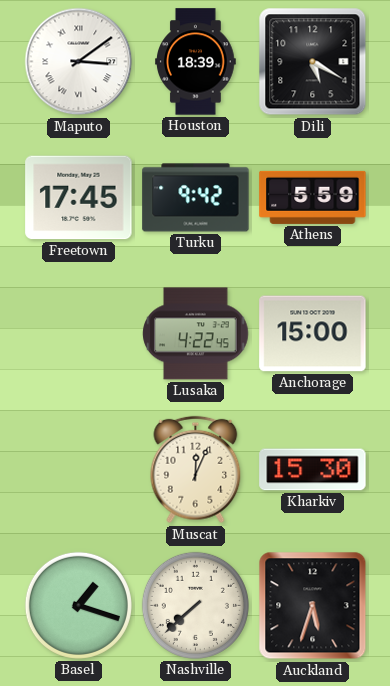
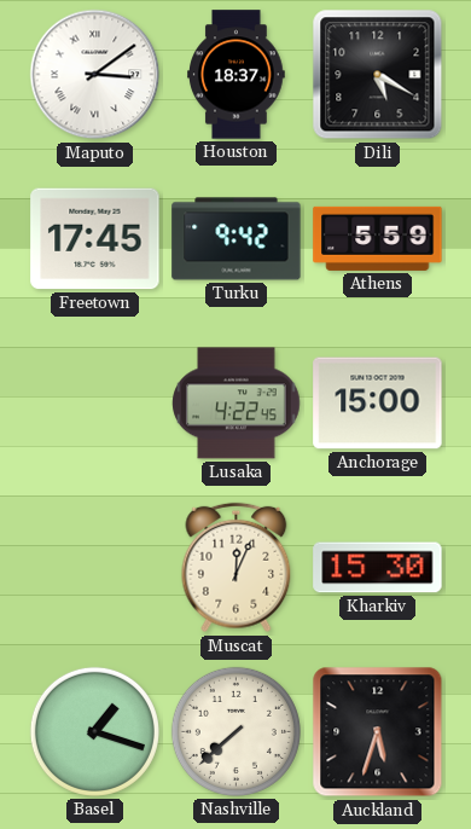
Houston: 18:39 -> 18:37 (237, 75)
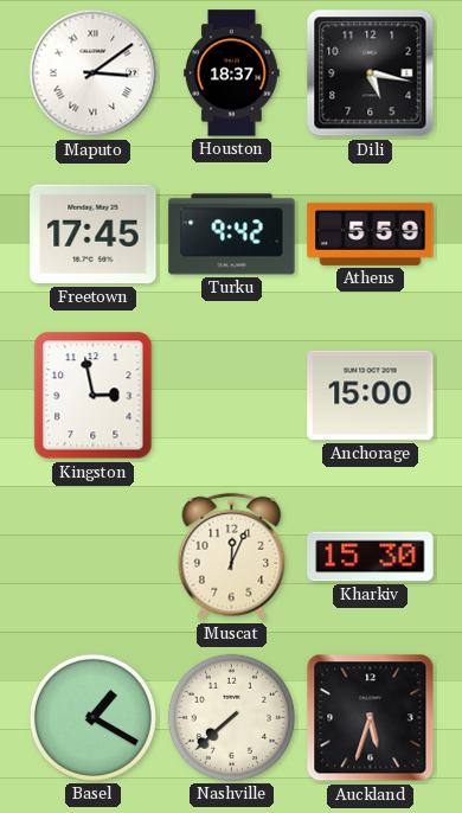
Dili: 5:20 -> 5:17 (371, 73)
Kingston: none -> 2:58 (94, 396)
Lusaka: 4:22 -> none (237, 404)
Basel: 1:18 -> 1:20 (92, 717)
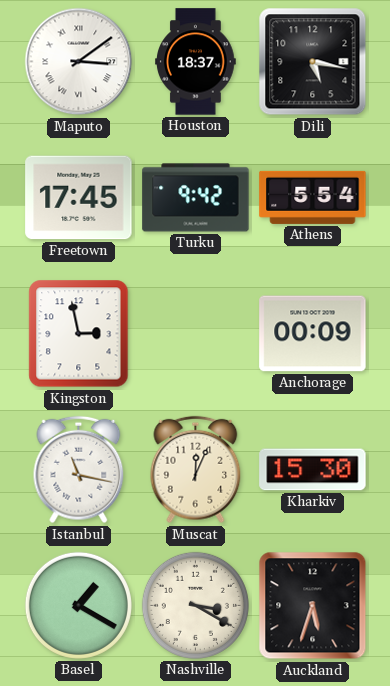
Athens: 5:59 -> 5:54 (313, 197)
Anchorage: 15:00 -> 00:09 (313, 334)
Istanbul: none -> 11:17 (79, 470)
Nashville: 7:38 -> 3:20 (195, 605)
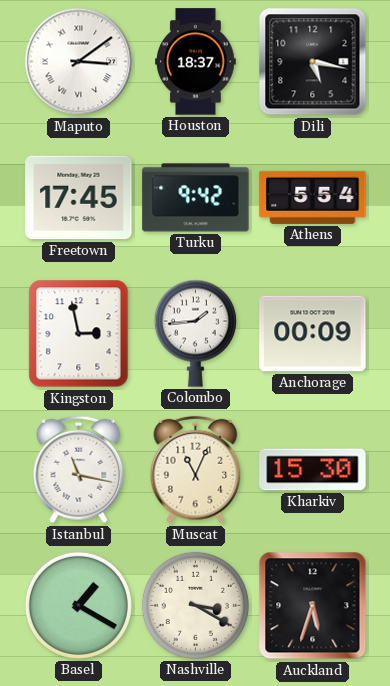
Colombo: none -> 1:44 (195, 333)
Muscat: 12:04 -> 11:04 (196, 470)
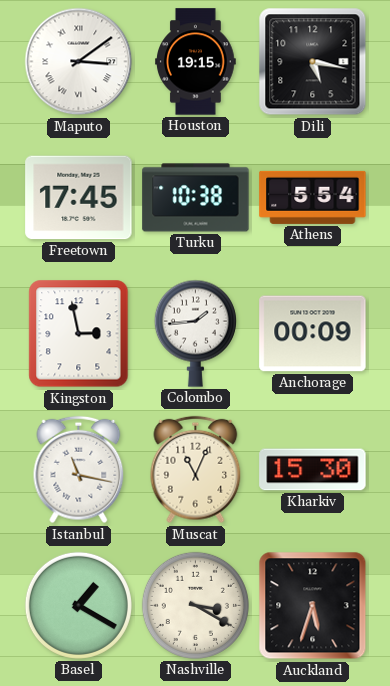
Houston: 18:37 -> 19:15 (196, 62)
Turku: 9:42 -> 10:38 (196, 198)
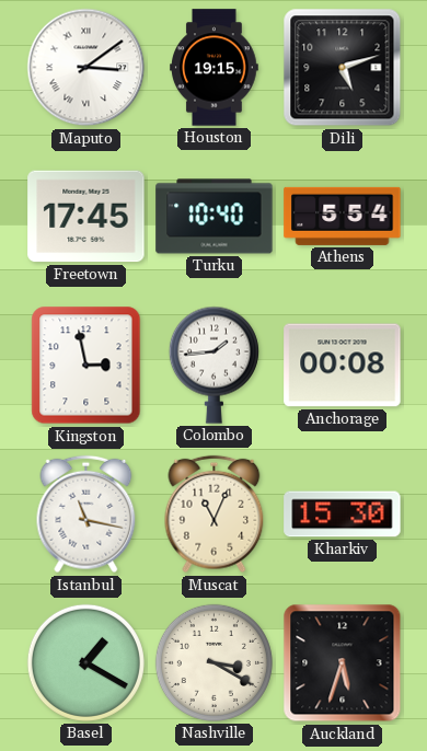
Dili: 5:17 -> 5:12 (343, 68)
Turku: 10:38 -> 10:40 (215, 217)
Anchorage: 00:09 -> 00:08 (343, 366)
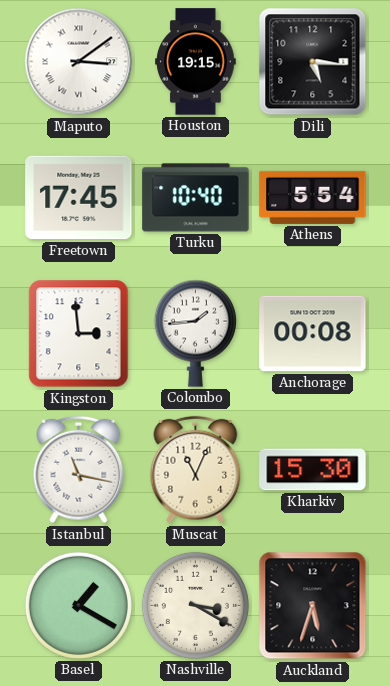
Dili: 5:12 -> 5:16 (313, 62)
Kingston: 2:58 -> 2:59 (79, 334)
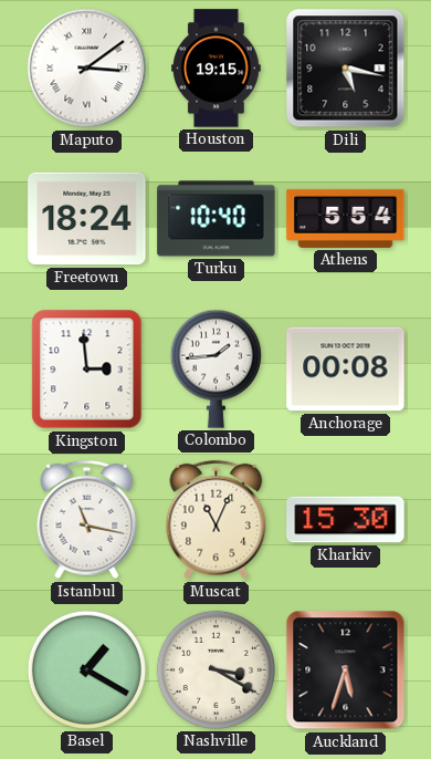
Dili: 5:16 -> 5:17 (346, 69)
Freetown: 17:45 -> 18:24 (87, 219)
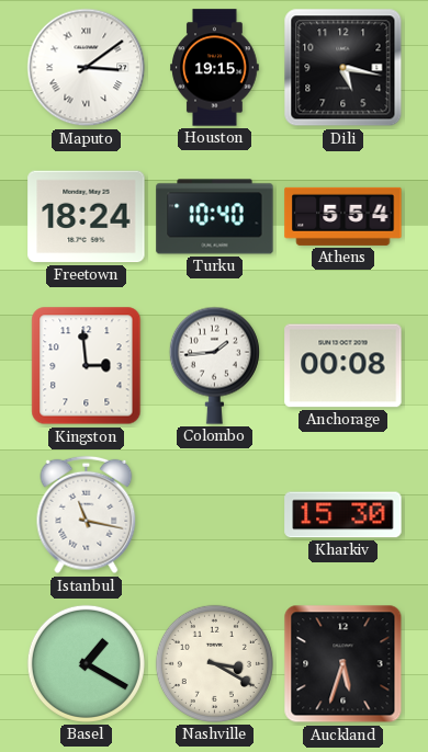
Muscat: 11:04 -> none (217, 520)
